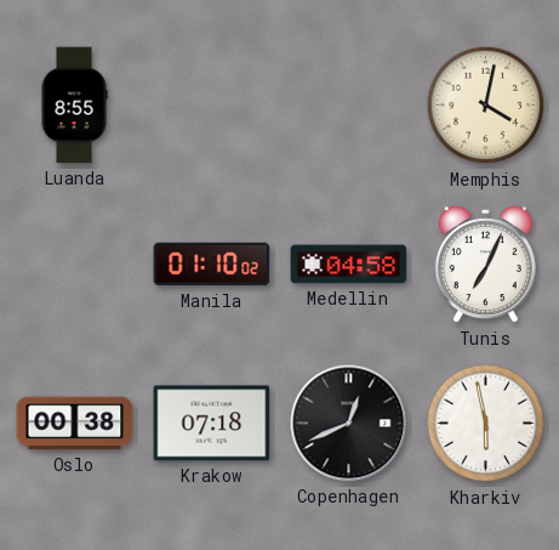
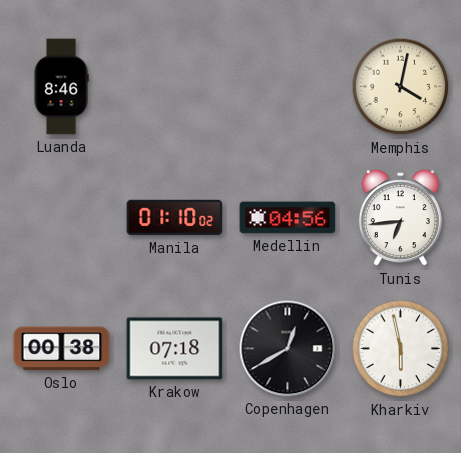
Luanda: 8:55 -> 8:46 (61, 87)
Medellin: 04:58 -> 04:56 (288, 218)
Tunis: 7:04 -> 6:44 (400, 218)
Copenhagen: 12:41 -> 12:40 (288, 349)
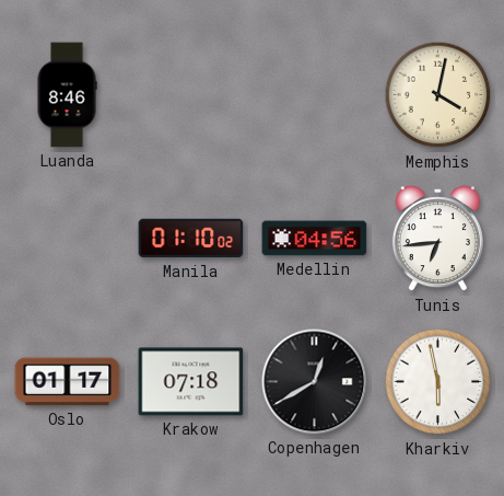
Oslo: 00:38 -> 01:17 (68, 382)
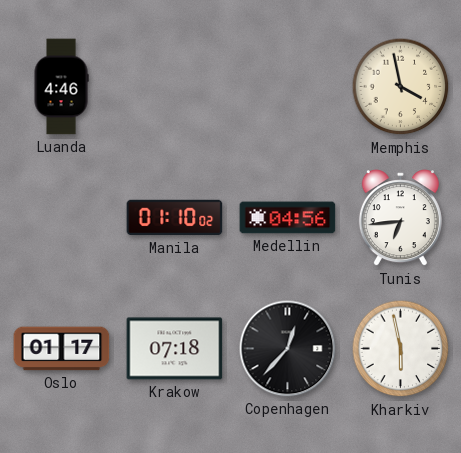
Luanda: 8:46 -> 4:46 (61, 87)
Memphis: 4:02 -> 3:58 (401, 87)
Copenhagen: 12:40 -> 12:37 (288, 349)
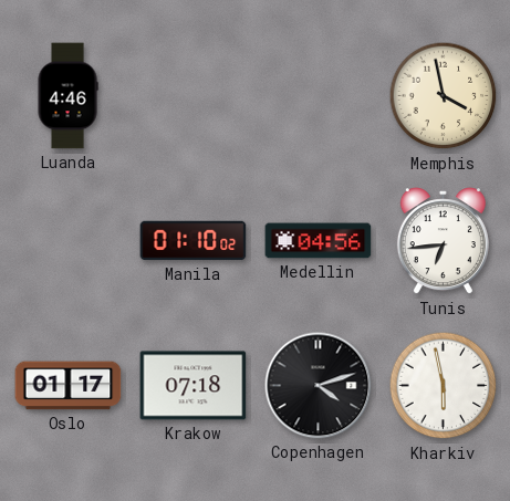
Copenhagen: 12:37 -> 4:12 (319, 386)
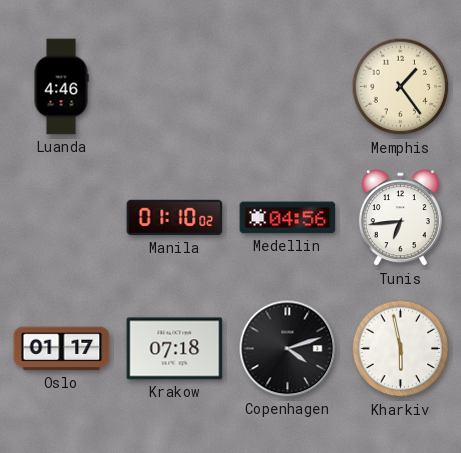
Memphis: 3:58 -> 1:24 (401, 87)
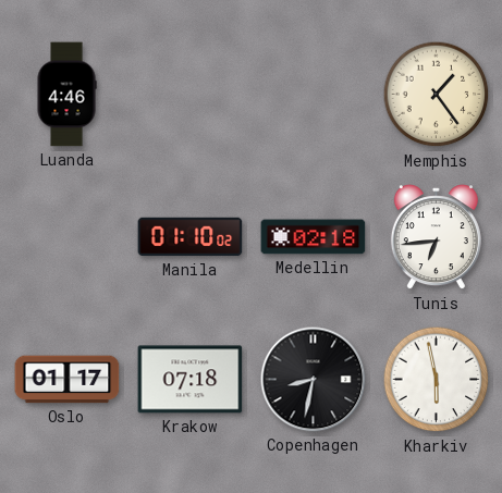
Medellin: 04:56 -> 02:18 (314, 237)
Copenhagen: 4:12 -> 8:32 (314, 380)
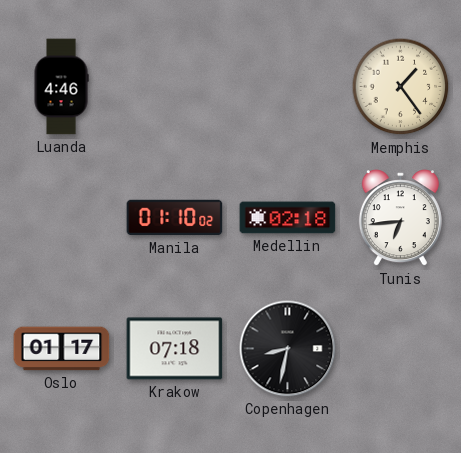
Kharkiv: 5:58 -> none (437, 380)
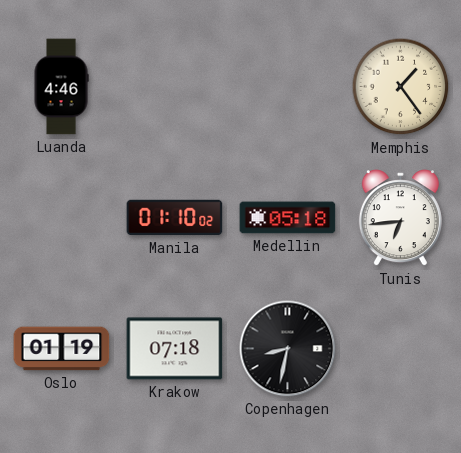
Medellin: 02:18 -> 05:18 (288, 218)
Oslo: 01:17 -> 01:19 (62, 349)
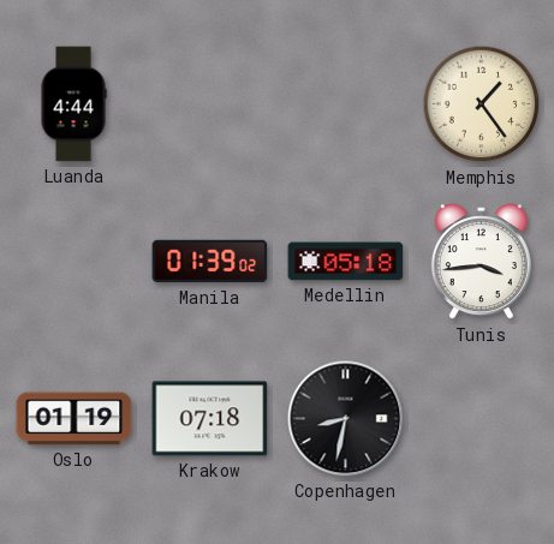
Luanda: 4:46 -> 4:44 (73, 104)
Manila: 01:10 -> 01:39 (210, 262)
Tunis: 6:44 -> 3:44 (481, 262)
